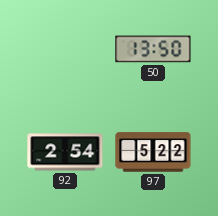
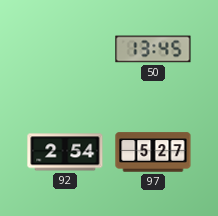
50: 13:50 -> 13:45 (153, 49)
97: 5:22 -> 5:27 (153, 152)
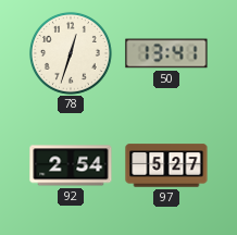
78: none -> 12:33 (71, 53)
50: 13:45 -> 13:41 (166, 53)
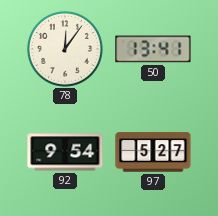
78: 12:33 -> 12:06 (65, 49)
92: 2:54 -> 9:54 (65, 152)
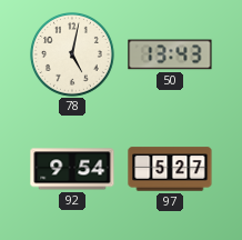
78: 12:06 -> 5:02 (72, 54)
50: 13:41 -> 13:43 (170, 54)
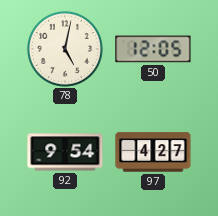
50: 13:43 -> 12:05 (153, 49)
97: 5:27 -> 4:27 (153, 152)
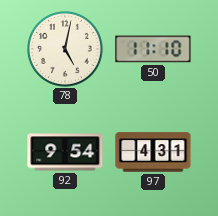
50: 12:05 -> 11:10 (153, 49)
97: 4:27 -> 4:31 (153, 152)
